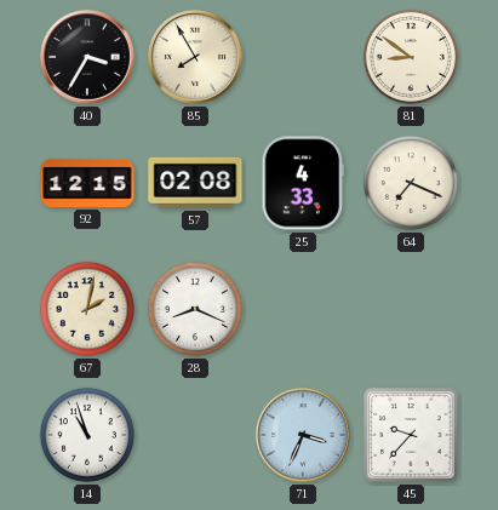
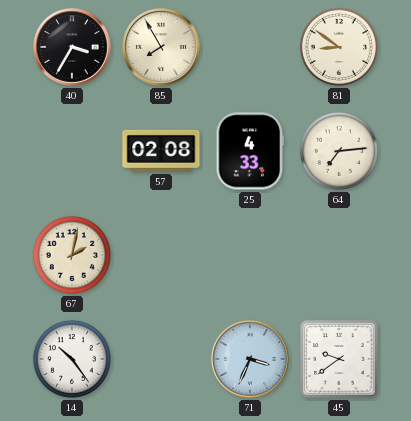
92: 12:15 -> none (87, 183)
64: 7:19 -> 7:14 (339, 151)
28: 8:19 -> none (195, 309)
14: 10:57 -> 10:24 (72, 359)
45: 9:37 -> 9:39 (339, 359)
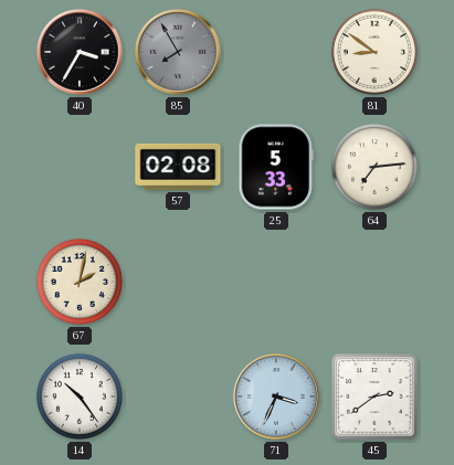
85 dial: cream -> grey (179, 53)
25: 4:33 -> 5:33 (276, 167)
45: 9:39 -> 2:39 (374, 397)
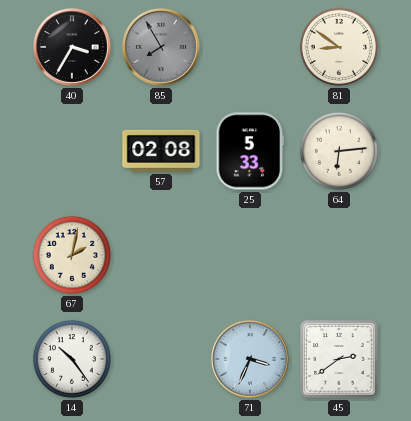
64: 7:14 -> 6:14 (339, 151)
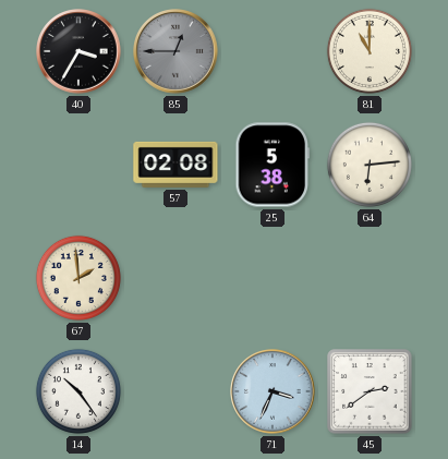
85: 7:55 -> 12:45 (177, 52)
81: 8:51 -> 11:00 (370, 51)
25: 5:33 -> 5:38 (273, 165)
67: 2:02 -> 1:59 (78, 278)
